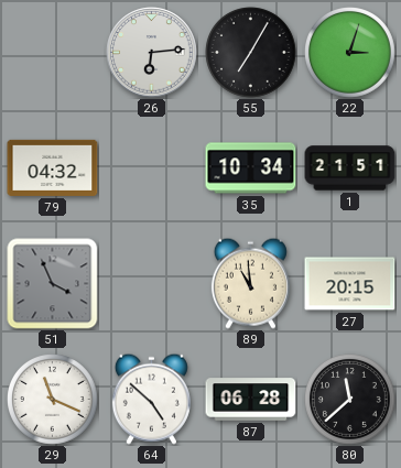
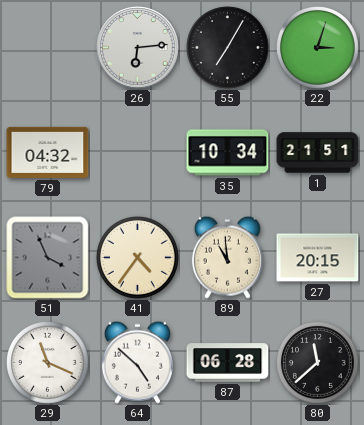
41: none -> 4:36 (138, 258)
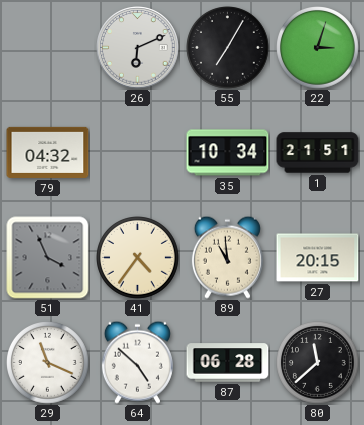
26: 6:14 -> 6:11 (138, 48)
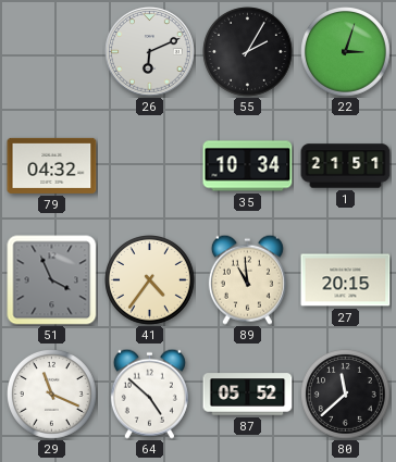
55: 7:05 -> 2:05 (248, 52)
87: 06:28 -> 05:52 (248, 395)
